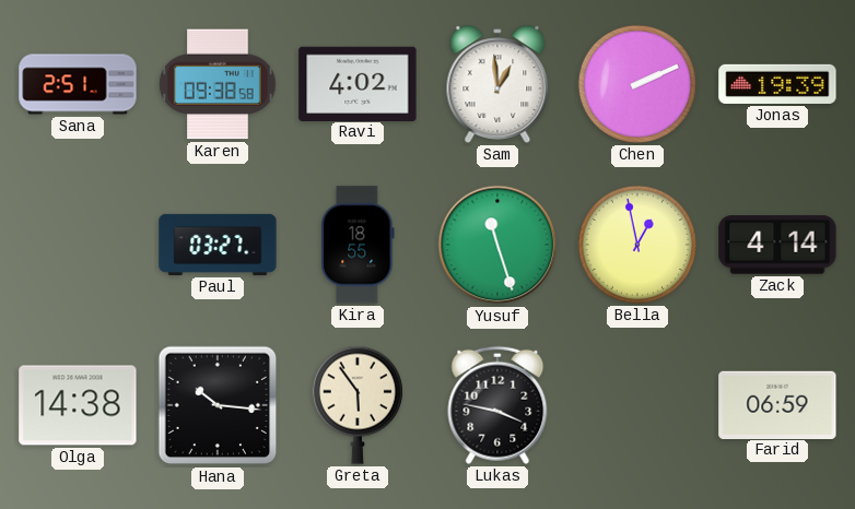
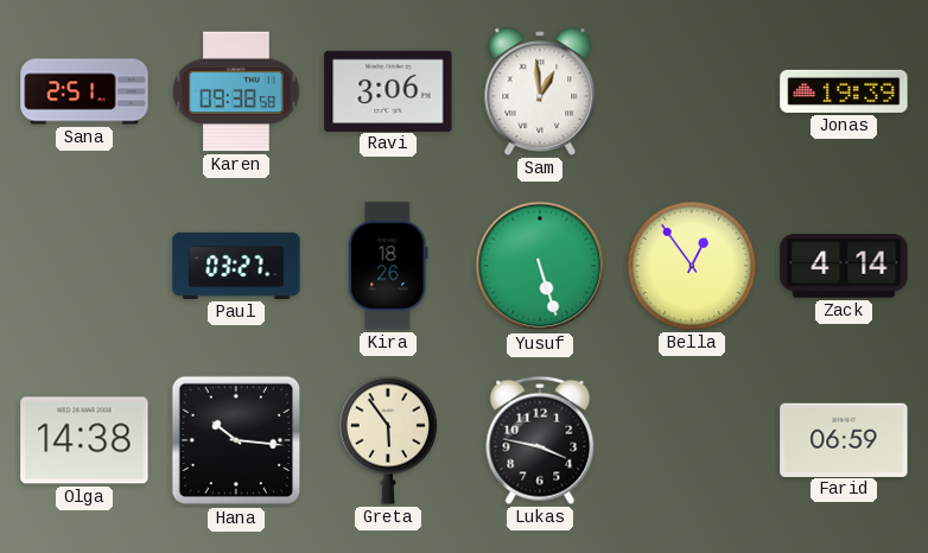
Ravi: 4:02 -> 3:06 (388, 90)
Chen: 2:11 -> none (637, 84)
Kira: 18:55 -> 18:26 (388, 266)
Yusuf: 11:27 -> 5:27 (540, 266)
Bella: 12:58 -> 12:54 (692, 266)
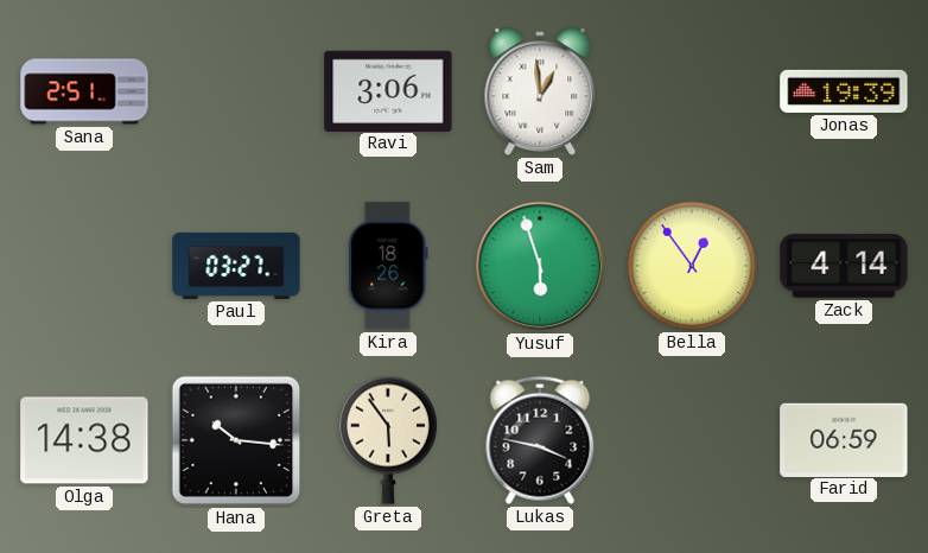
Karen: 09:38 -> none (236, 91)
Yusuf: 5:27 -> 5:57 (540, 266)
